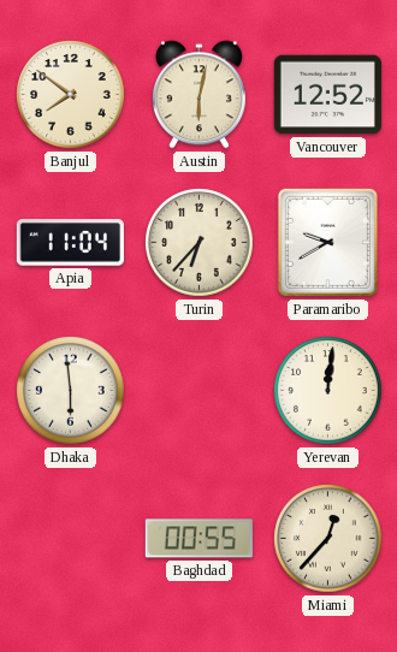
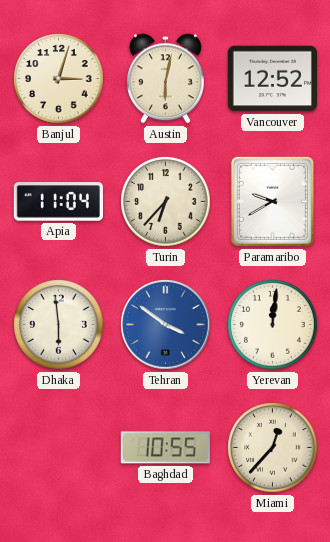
Banjul: 7:51 -> 3:03 (59, 79)
Tehran: none -> 3:51 (166, 325)
Baghdad: 00:55 -> 10:55 (165, 448)
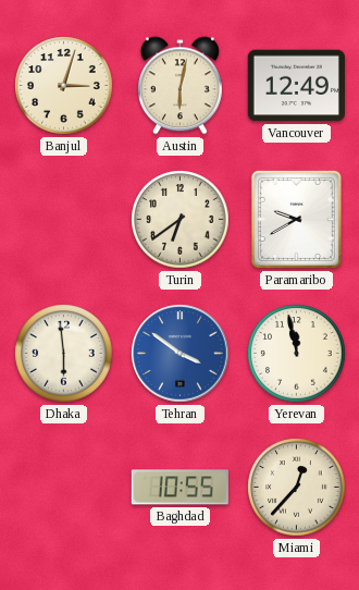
Vancouver: 12:52 -> 12:49 (296, 86)
Apia: 11:04 -> none (58, 202)
Turin: 6:37 -> 6:39 (181, 220)
Yerevan: 12:01 -> 11:58 (297, 354)
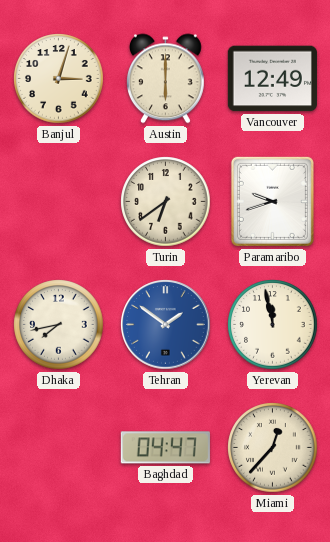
Austin: 6:02 -> 6:00 (165, 79)
Paramaribo: 9:40 -> 9:42 (272, 201)
Dhaka: 5:59 -> 7:43 (59, 325)
Tehran: 3:51 -> 1:51 (166, 325)
Baghdad: 10:55 -> 04:47 (165, 448)
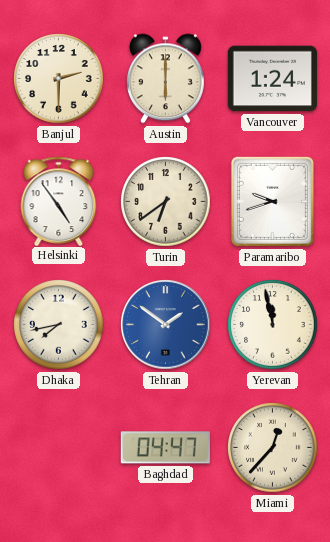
Banjul: 3:03 -> 2:30 (59, 79)
Vancouver: 12:49 -> 1:24 (272, 79)
Helsinki: none -> 4:54 (59, 201)
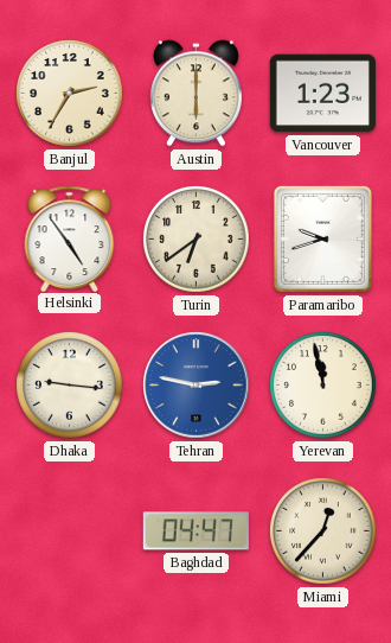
Banjul: 2:30 -> 2:35 (70, 94)
Vancouver: 1:24 -> 1:23 (322, 94)
Dhaka: 7:43 -> 9:16 (70, 386)
Tehran: 1:51 -> 2:47 (197, 386)
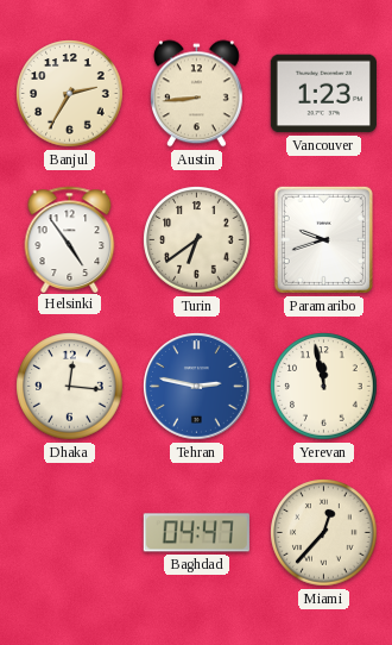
Austin: 6:00 -> 8:44 (196, 94)
Dhaka: 9:16 -> 12:16 (70, 387)
